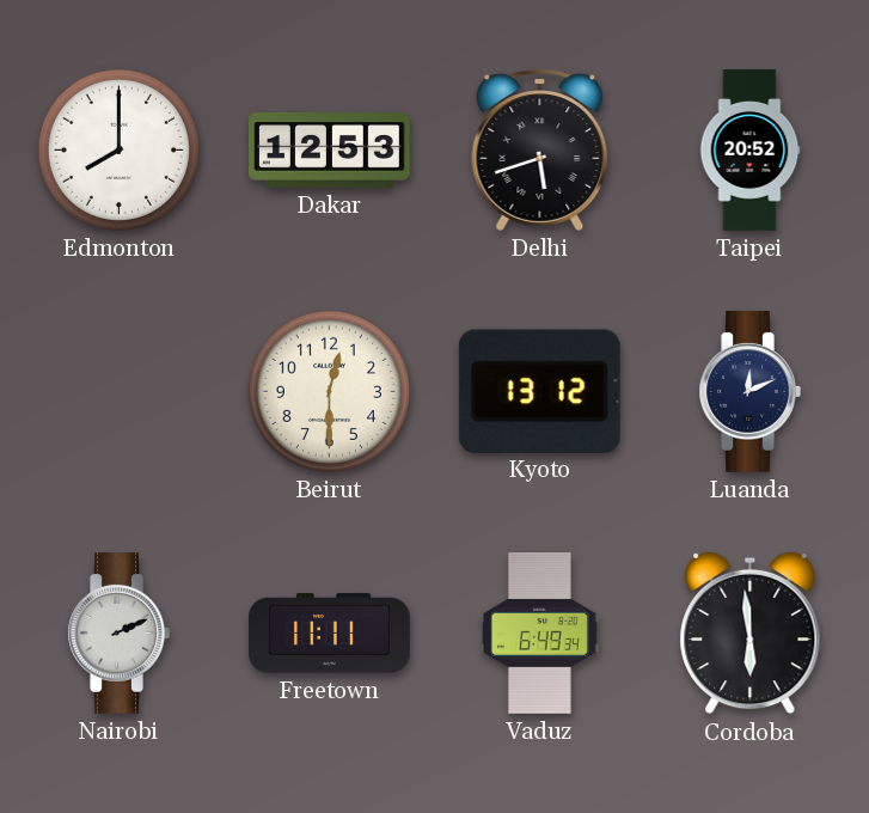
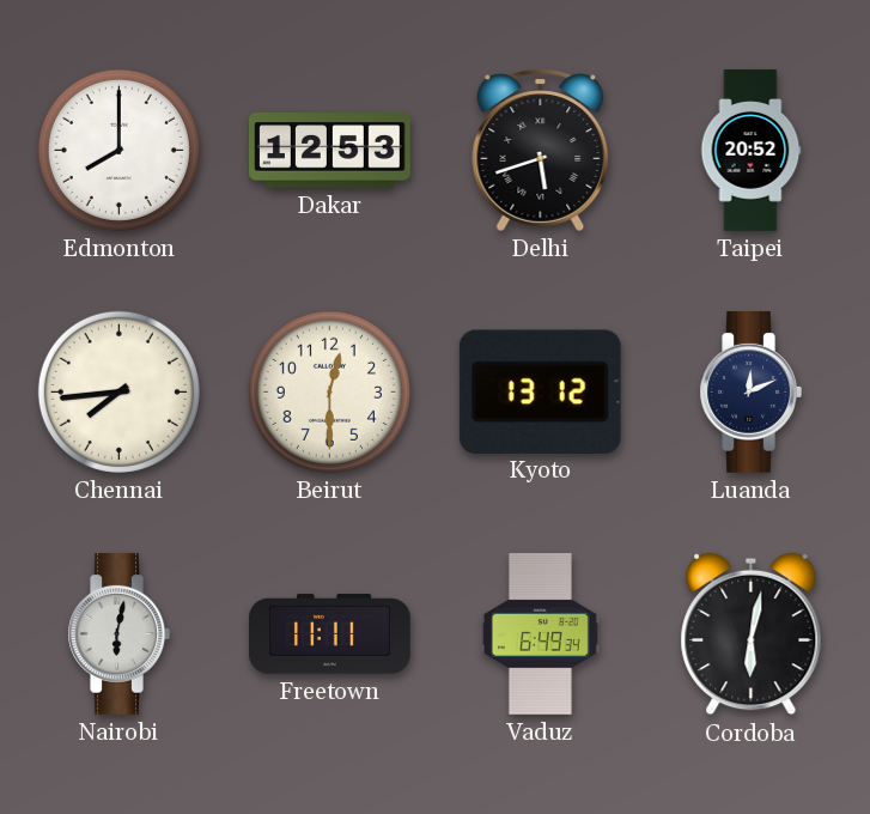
Chennai: none -> 7:44 (118, 391)
Nairobi: 2:11 -> 6:02 (118, 634)
Cordoba: 5:59 -> 6:02 (752, 634)
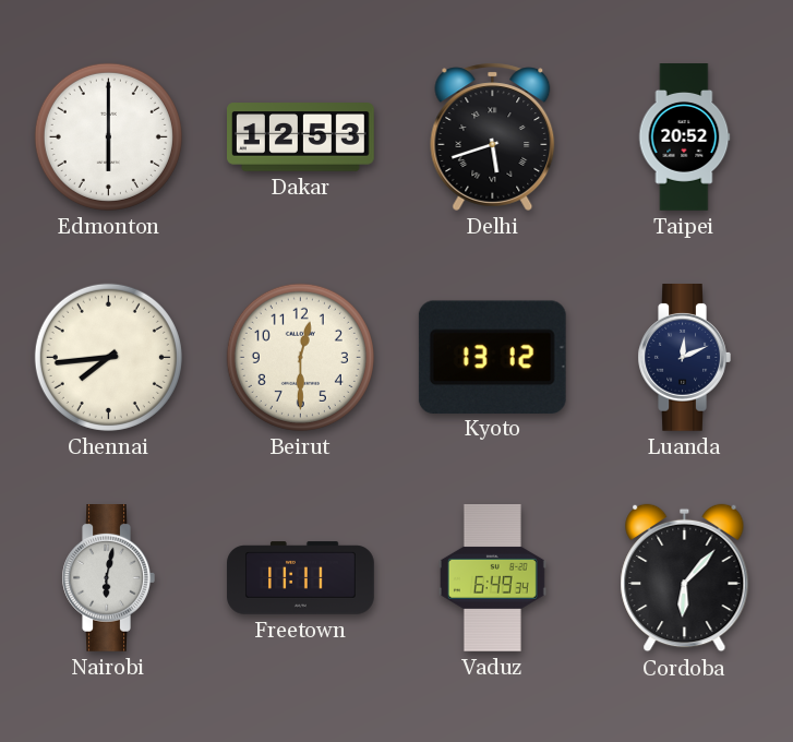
Edmonton: 8:00 -> 6:00 (108, 136)
Cordoba: 6:02 -> 6:07 (685, 578)
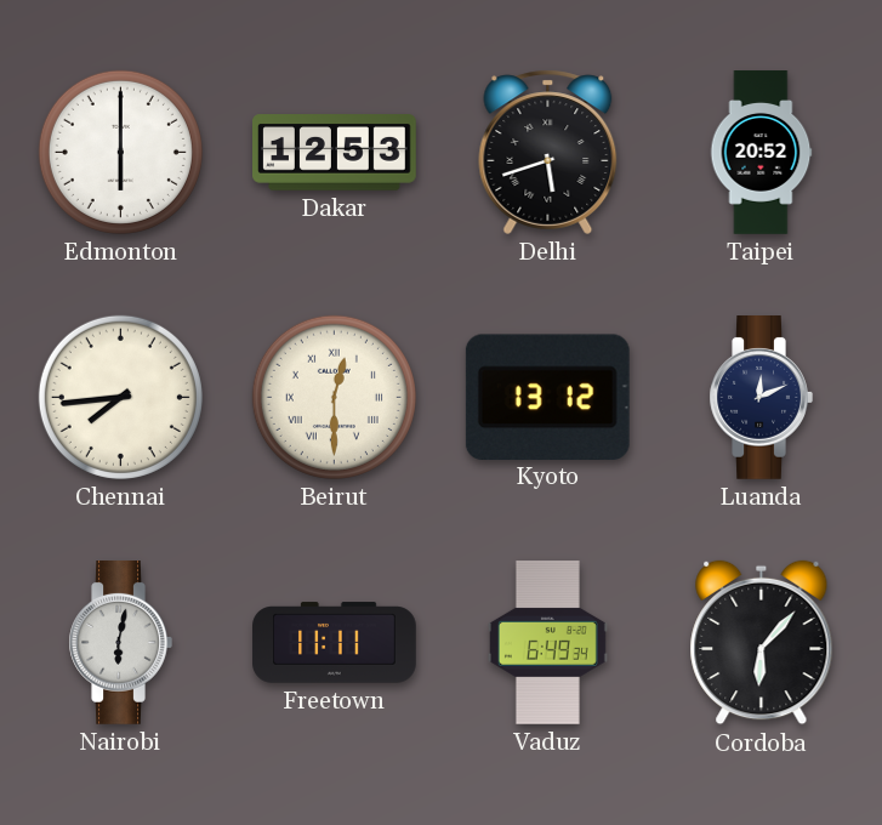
Beirut numerals: Arabic -> Roman (334, 397)
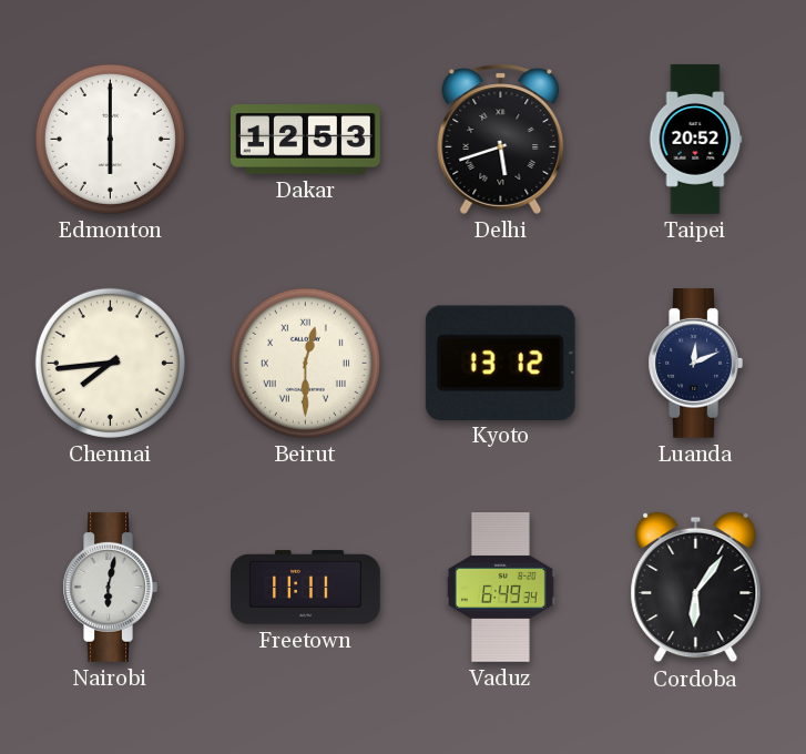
Cordoba: 6:07 -> 6:06 (696, 588)
